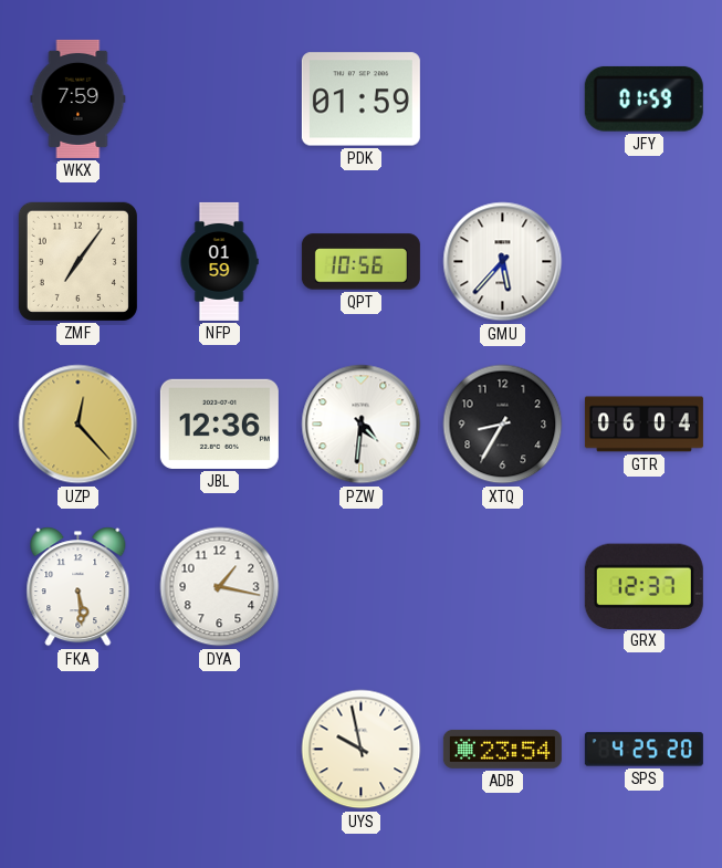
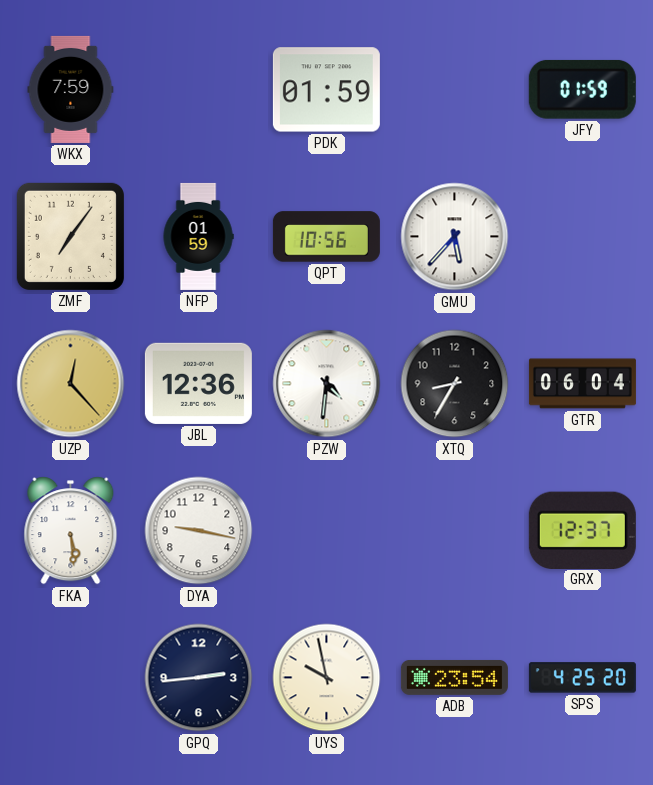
DYA: 1:17 -> 9:17 (199, 531)
GPQ: none -> 2:44 (199, 678)
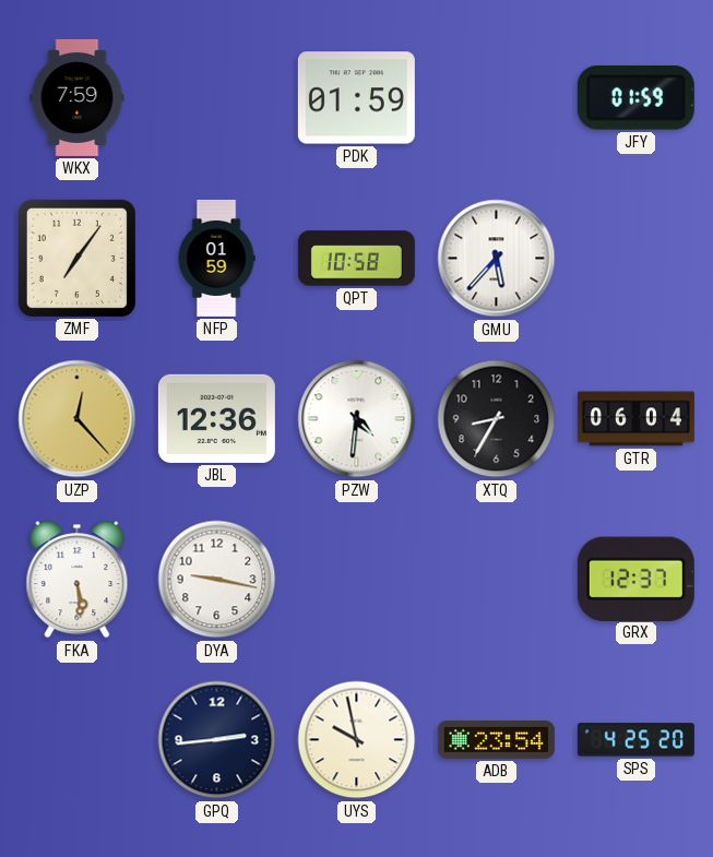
QPT: 10:56 -> 10:58 (356, 259)
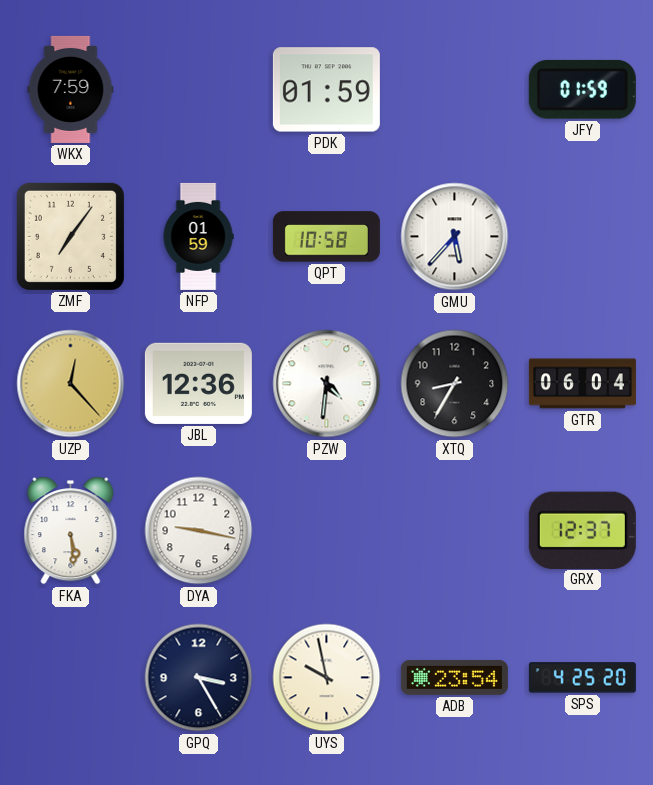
GPQ: 2:44 -> 3:25 (199, 678)
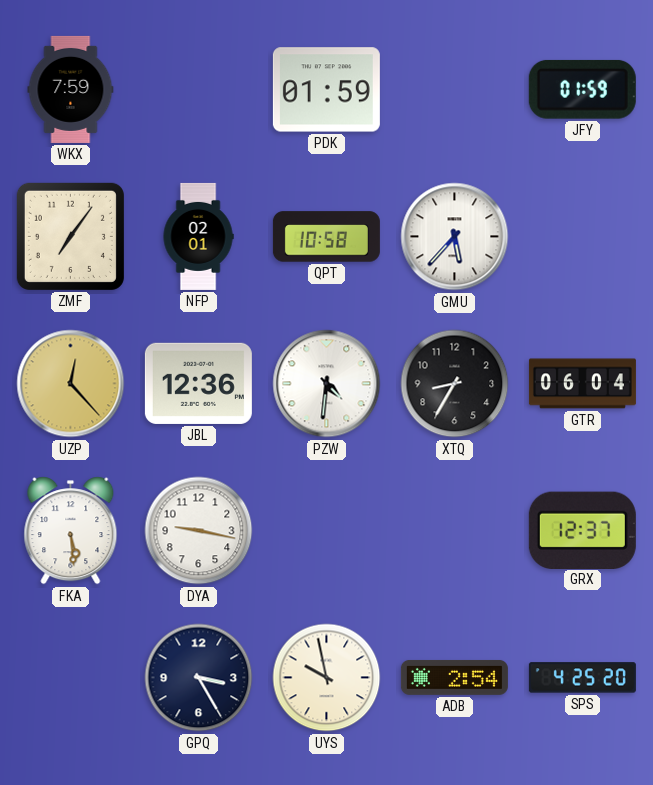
NFP: 01:59 -> 02:01 (198, 236)
ADB: 23:54 -> 2:54 (454, 678)
